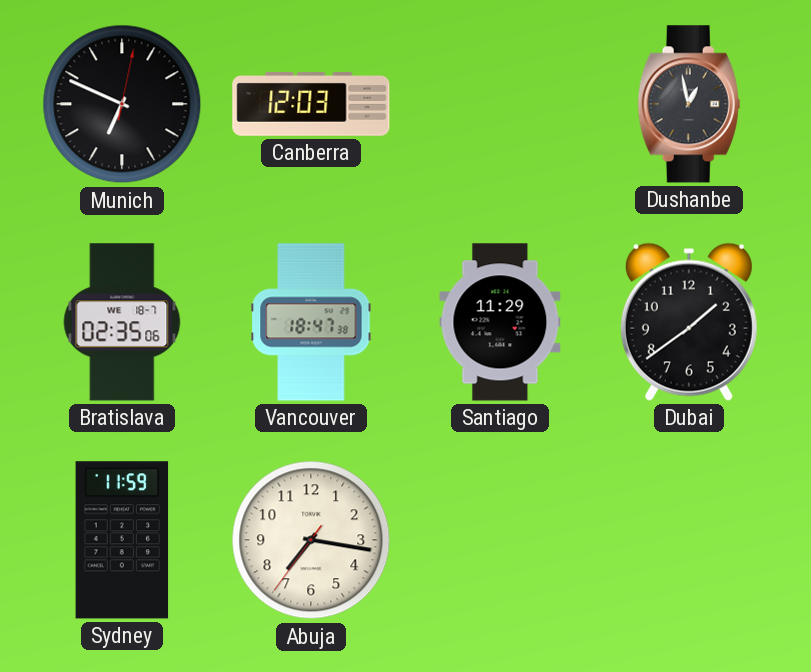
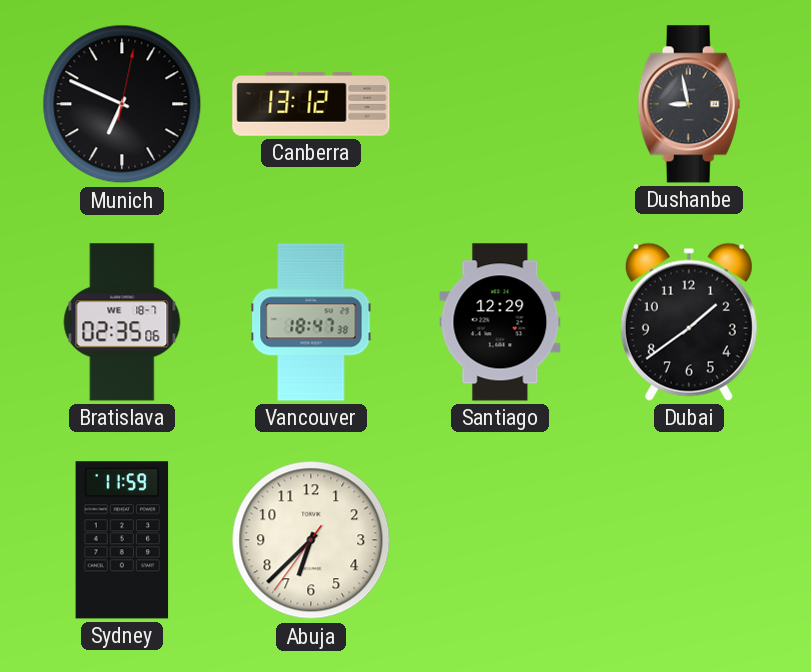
Canberra: 12:03 -> 13:12 (311, 105)
Dushanbe: 12:58 -> 8:58 (689, 104)
Santiago: 11:29 -> 12:29 (500, 322)
Abuja: 7:16 -> 6:37 (311, 540)
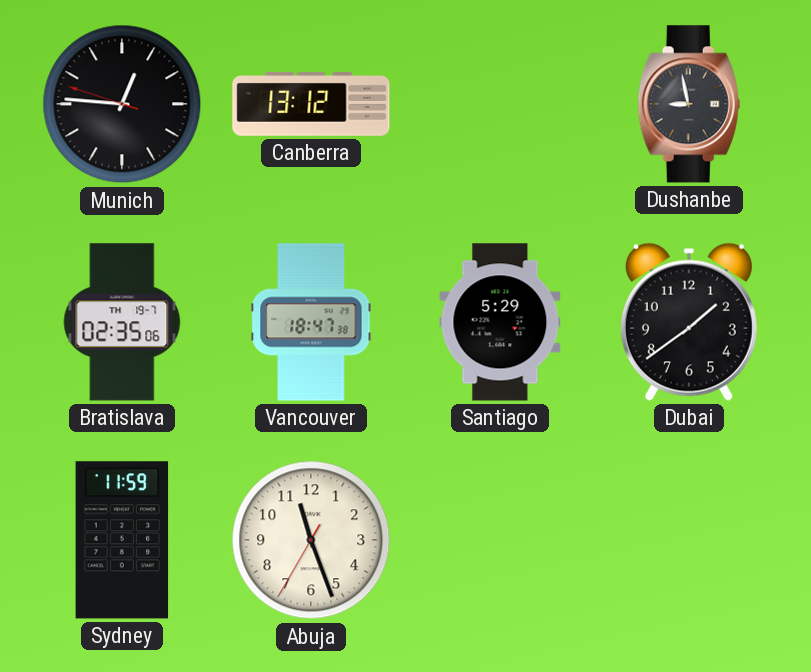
Munich: 6:49 -> 12:45 (122, 104)
Bratislava date: WE 18-7 -> TH 19-7 (122, 322)
Santiago: 12:29 -> 5:29 (500, 322)
Abuja: 6:37 -> 11:26 (311, 540)
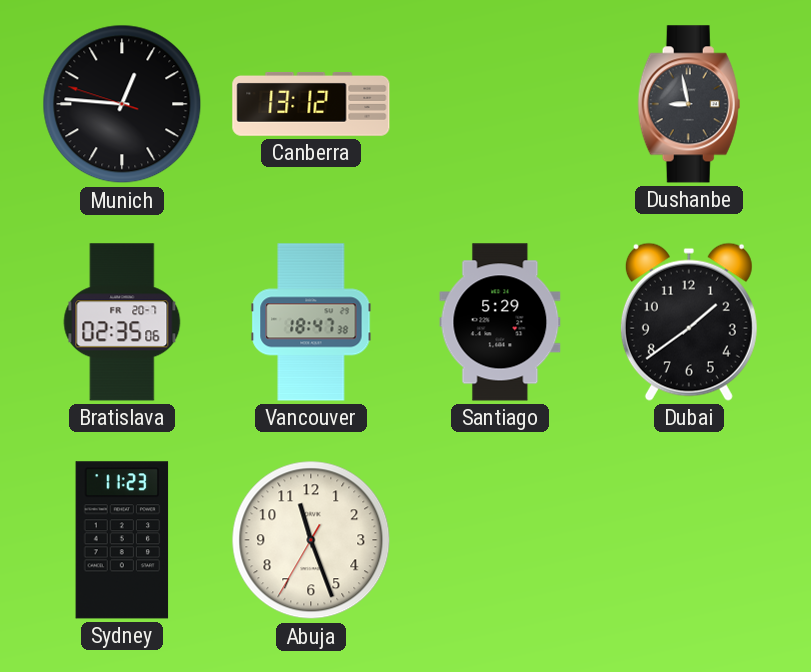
Bratislava date: TH 19-7 -> FR 20-7 (122, 322)
Sydney: 11:59 -> 11:23 (122, 540)
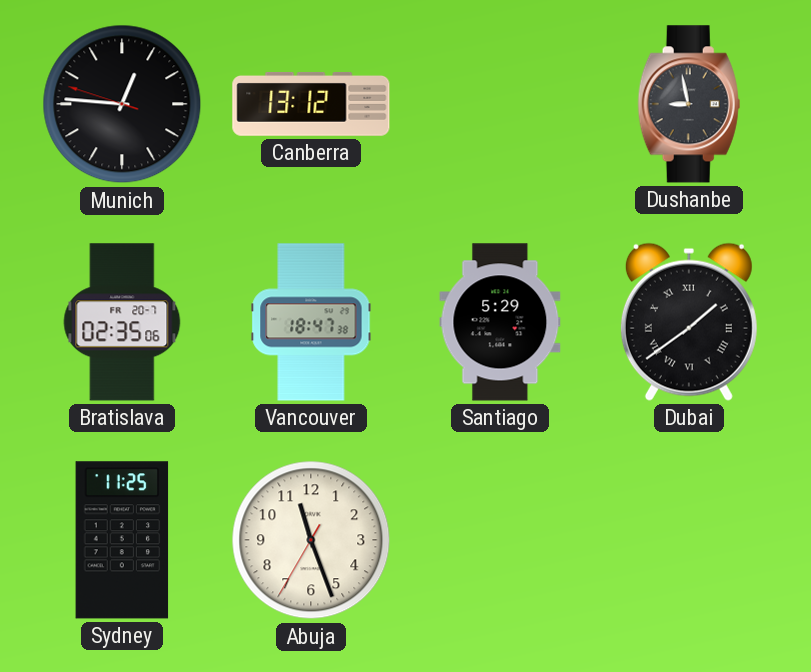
Dubai numerals: Arabic -> Roman (689, 322)
Sydney: 11:23 -> 11:25 (122, 540)
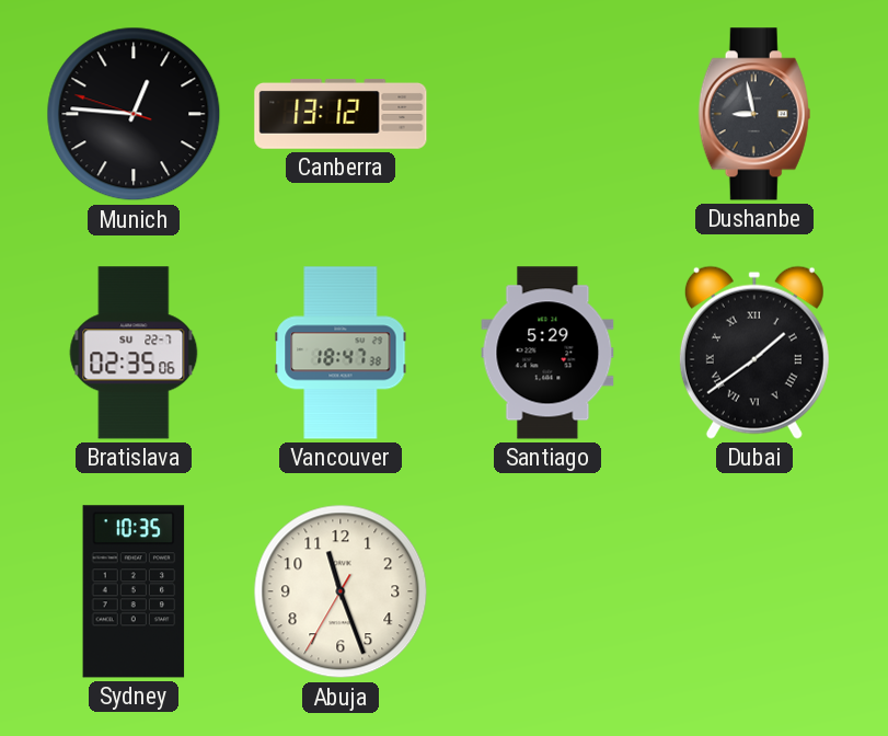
Bratislava date: FR 20-7 -> SU 22-7 (134, 353)
Sydney: 11:25 -> 10:35 (134, 591)
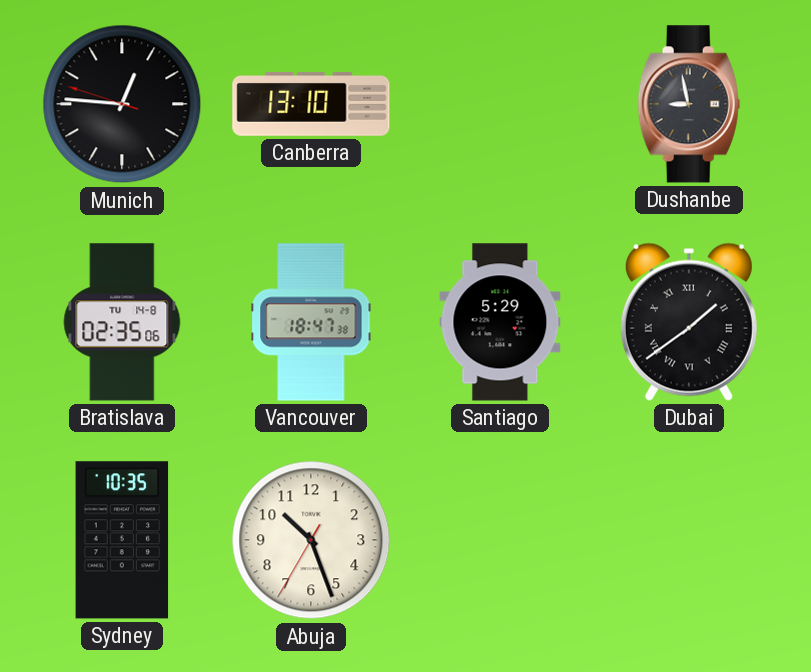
Canberra: 13:12 -> 13:10 (311, 105)
Bratislava date: SU 22-7 -> TU 14-8 (122, 322)
Abuja: 11:26 -> 10:26 (311, 540)
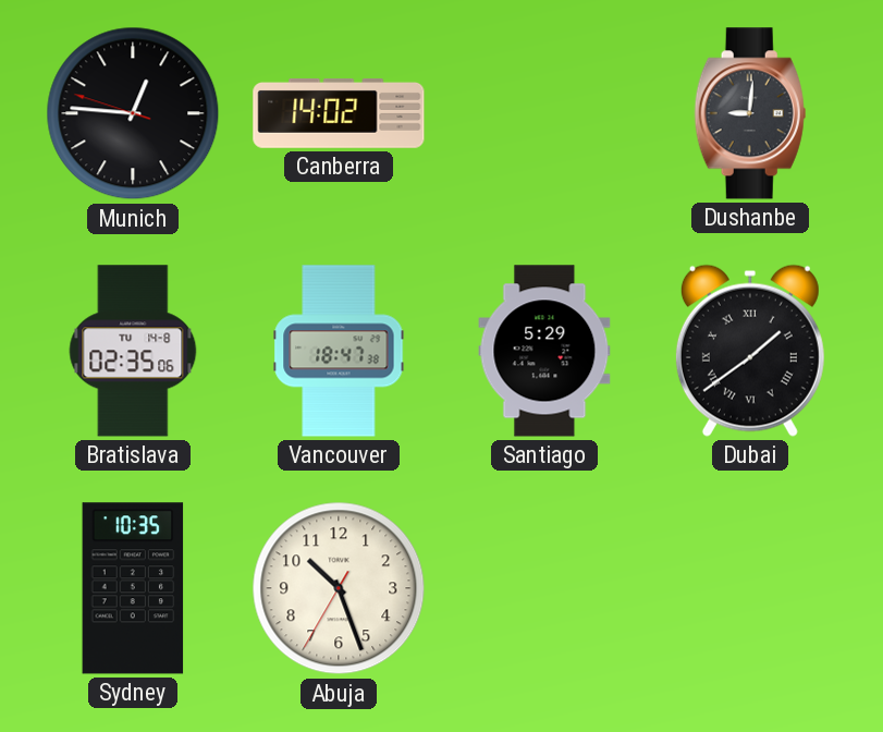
Canberra: 13:10 -> 14:02 (339, 114)
Dushanbe: 8:58 -> 9:01 (750, 113)
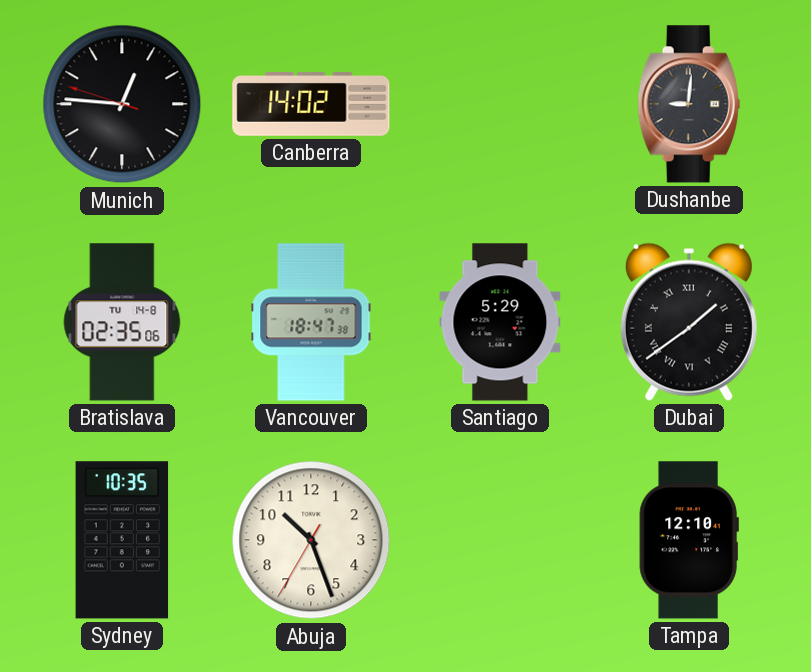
Tampa: none -> 12:10 (689, 540)
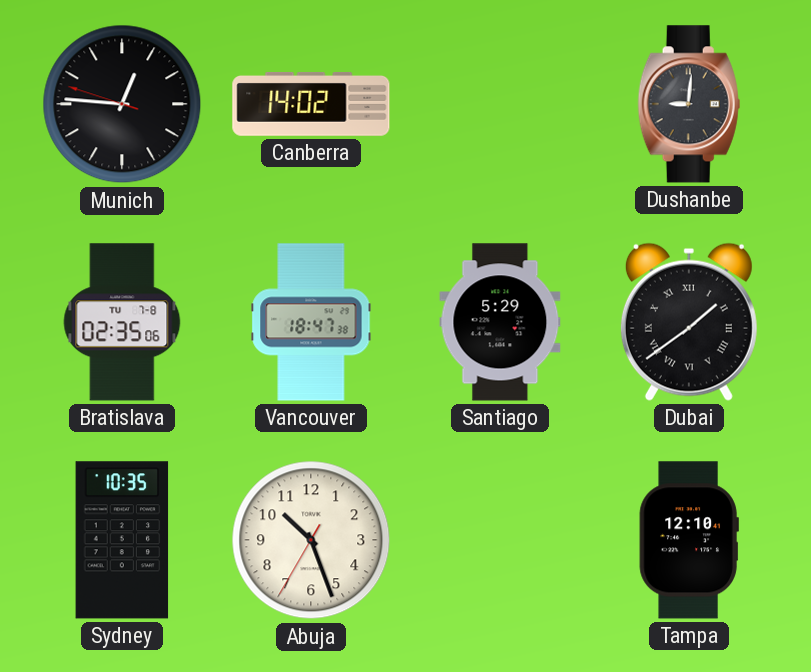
Bratislava date: TU 14-8 -> TU 7-8 (122, 322)
